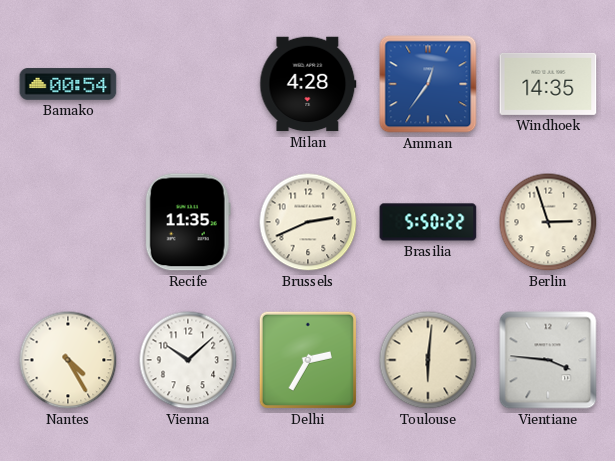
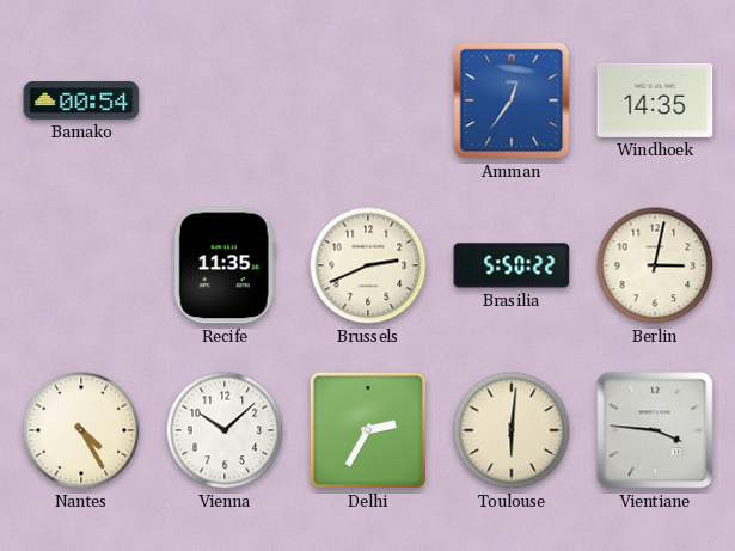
Milan: 4:28 -> none (308, 84)
Berlin: 2:57 -> 3:02 (655, 265)
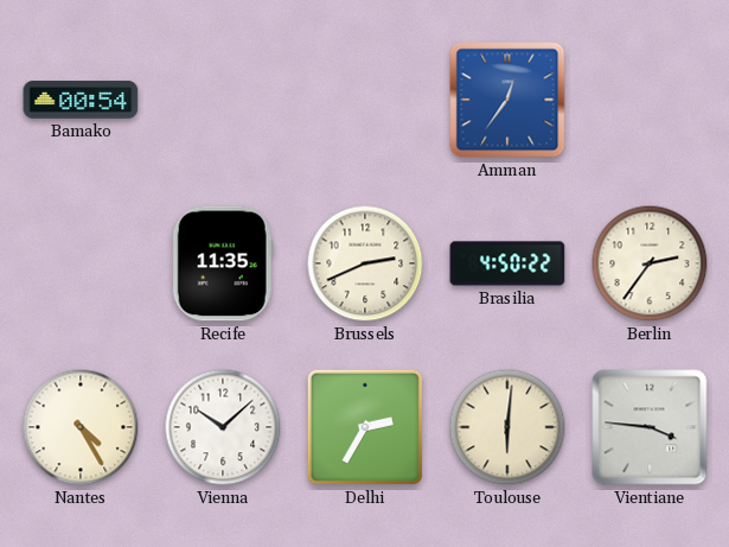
Windhoek: 14:35 -> none (655, 100)
Brasilia: 5:50 -> 4:50 (507, 263)
Berlin: 3:02 -> 2:36 (650, 263)
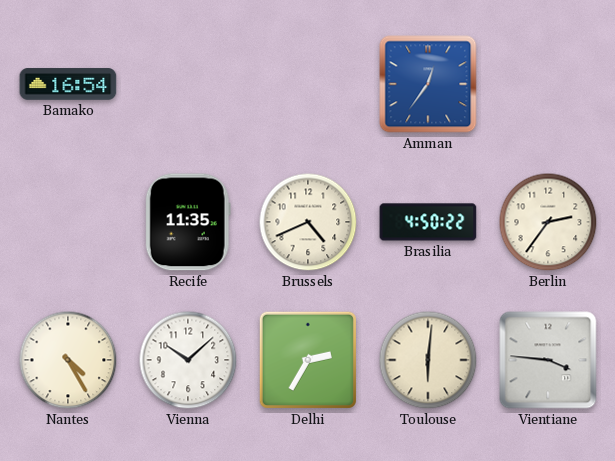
Bamako: 00:54 -> 16:54 (68, 84)
Brussels: 2:41 -> 4:41 (308, 222)
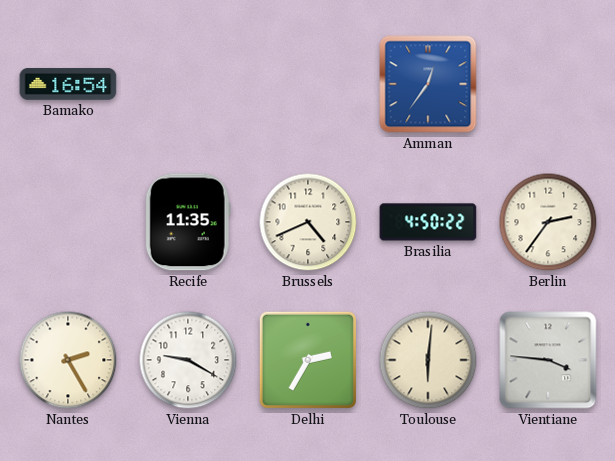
Nantes: 4:25 -> 2:25 (68, 360)
Vienna: 10:08 -> 9:20 (188, 360)
